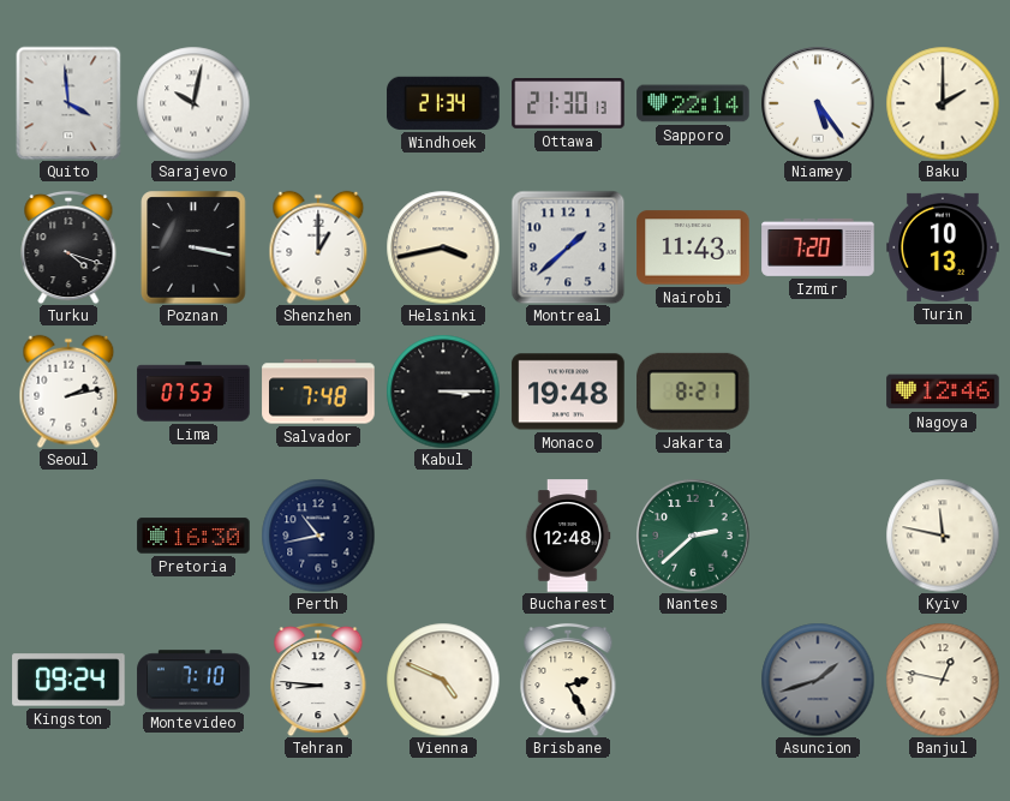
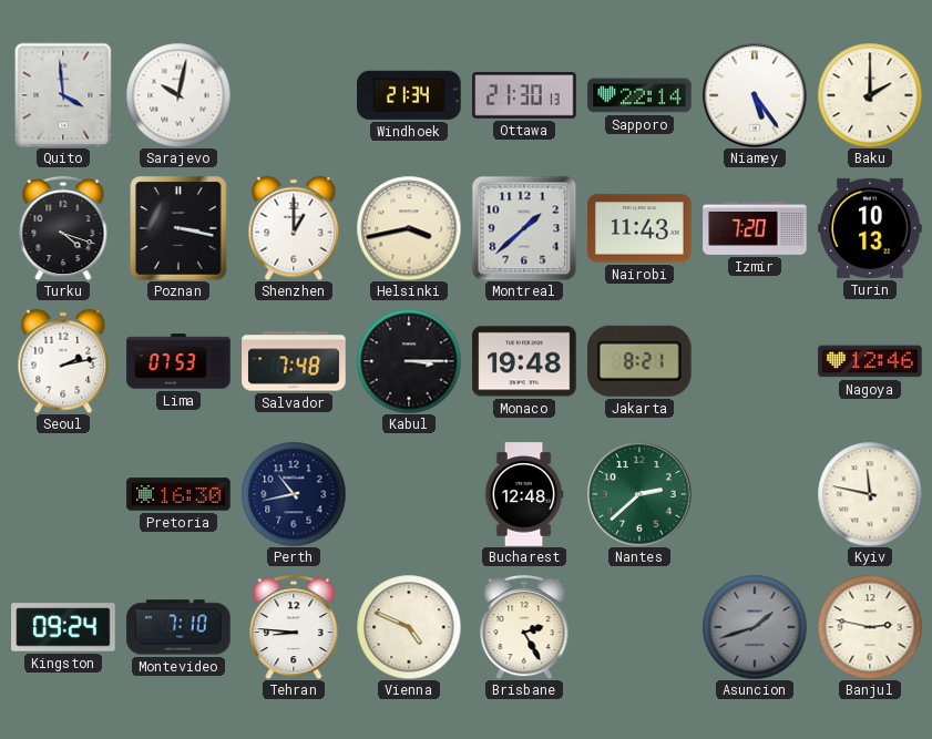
Banjul: 12:47 -> 2:47 (870, 627)
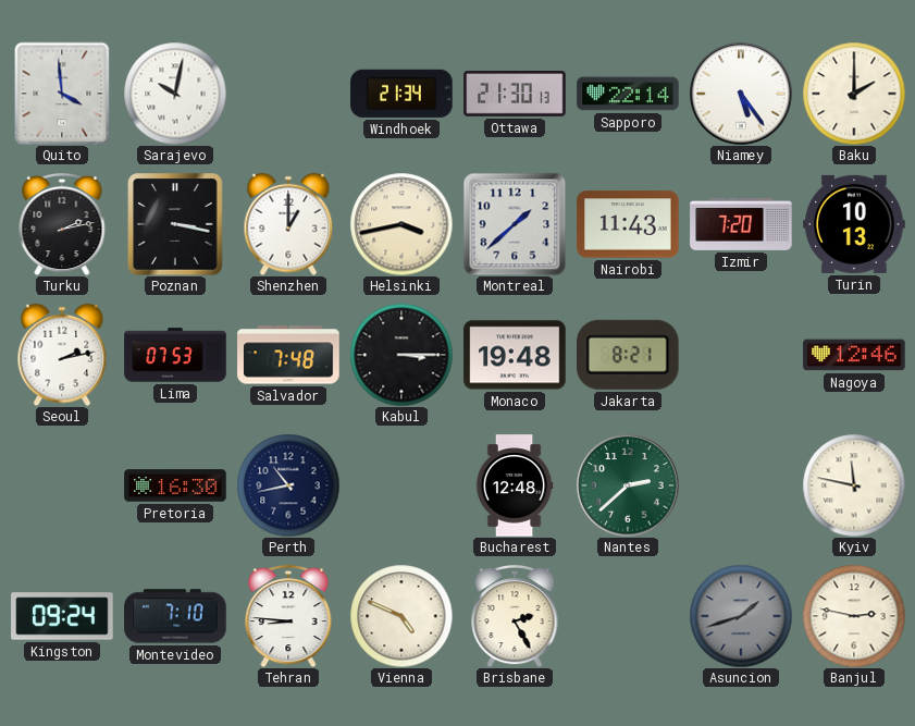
Turku: 4:18 -> 2:13 (62, 224)
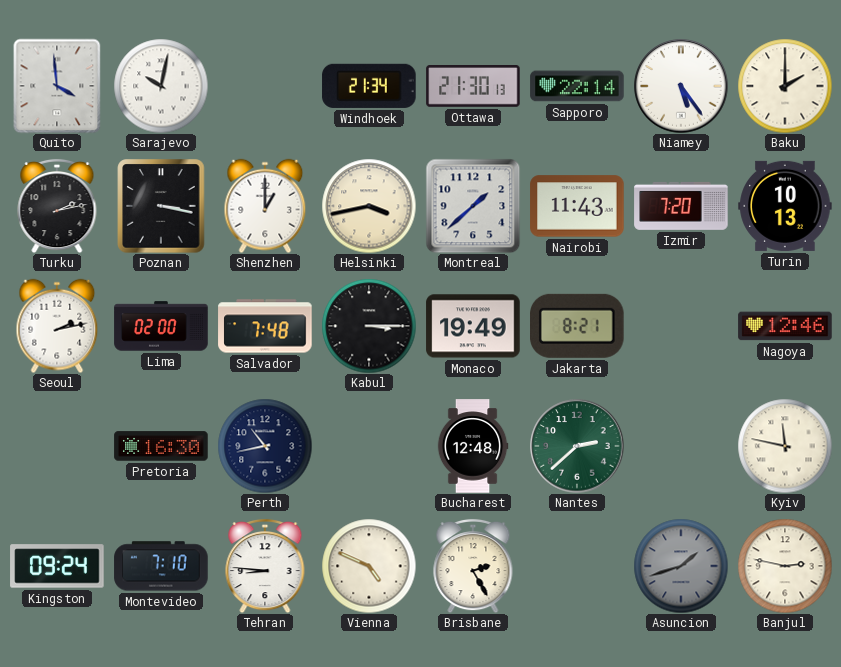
Lima: 07:53 -> 02:00 (161, 326)
Monaco: 19:48 -> 19:49 (473, 326)
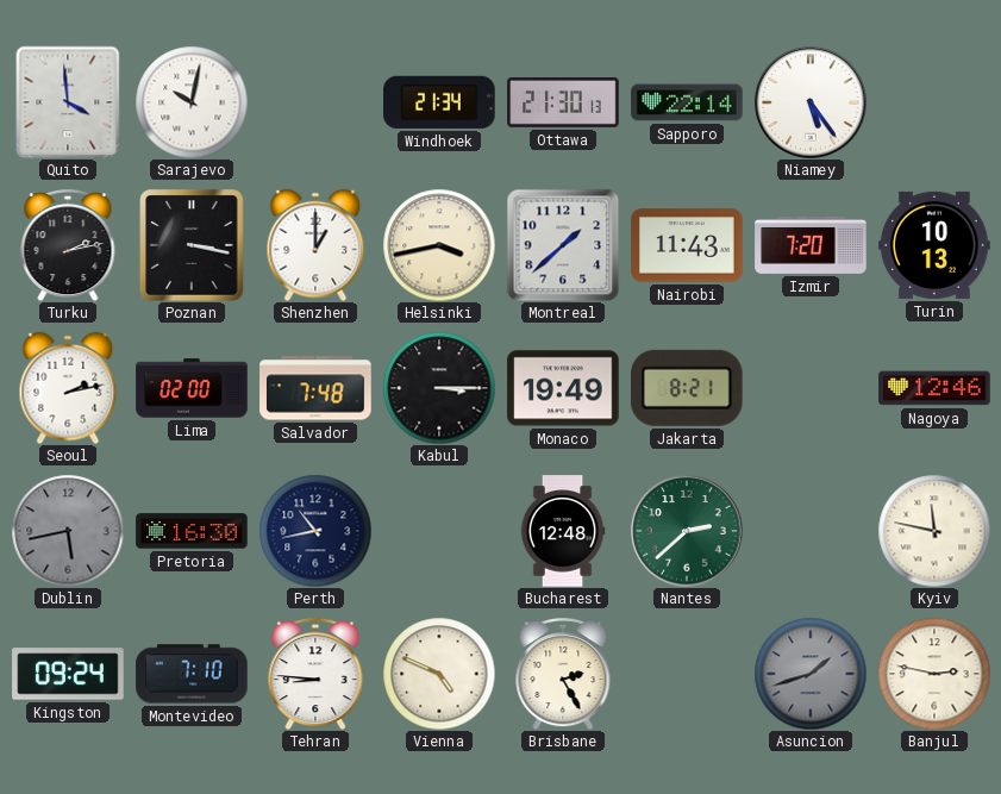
Baku: 2:00 -> none (785, 86)
Dublin: none -> 5:43 (68, 531)
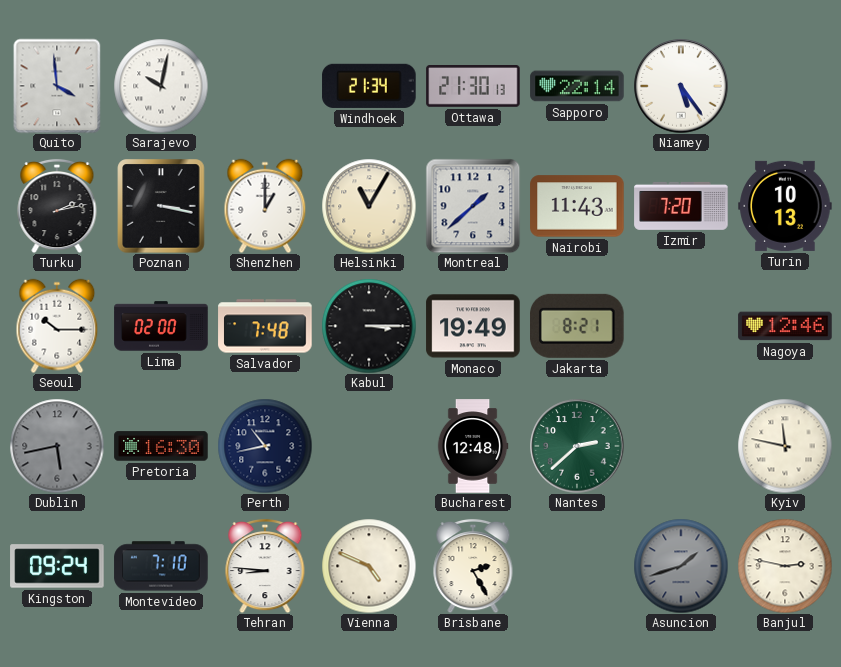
Helsinki: 3:43 -> 11:05 (369, 206)
Seoul: 2:13 -> 10:15 (57, 326)
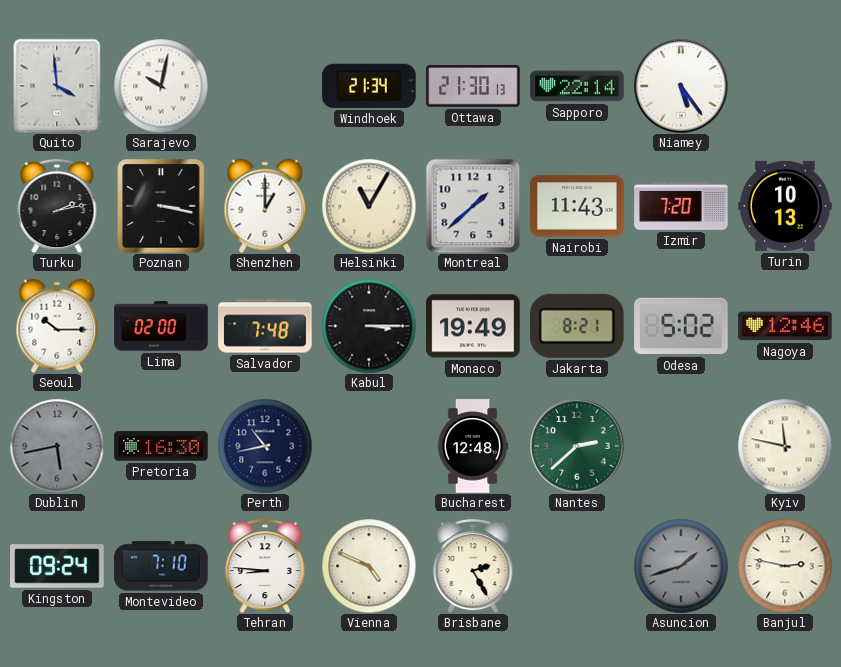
Odesa: none -> 5:02 (681, 326)
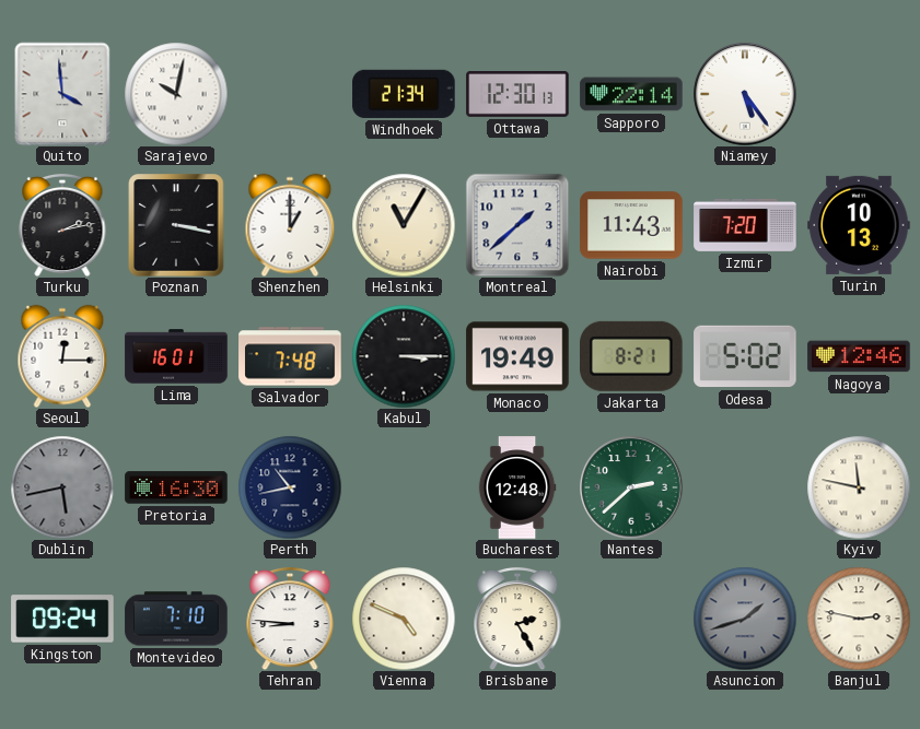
Ottawa: 21:30 -> 12:30 (517, 95)
Seoul: 10:15 -> 12:15 (62, 356)
Lima: 02:00 -> 16:01 (176, 356)
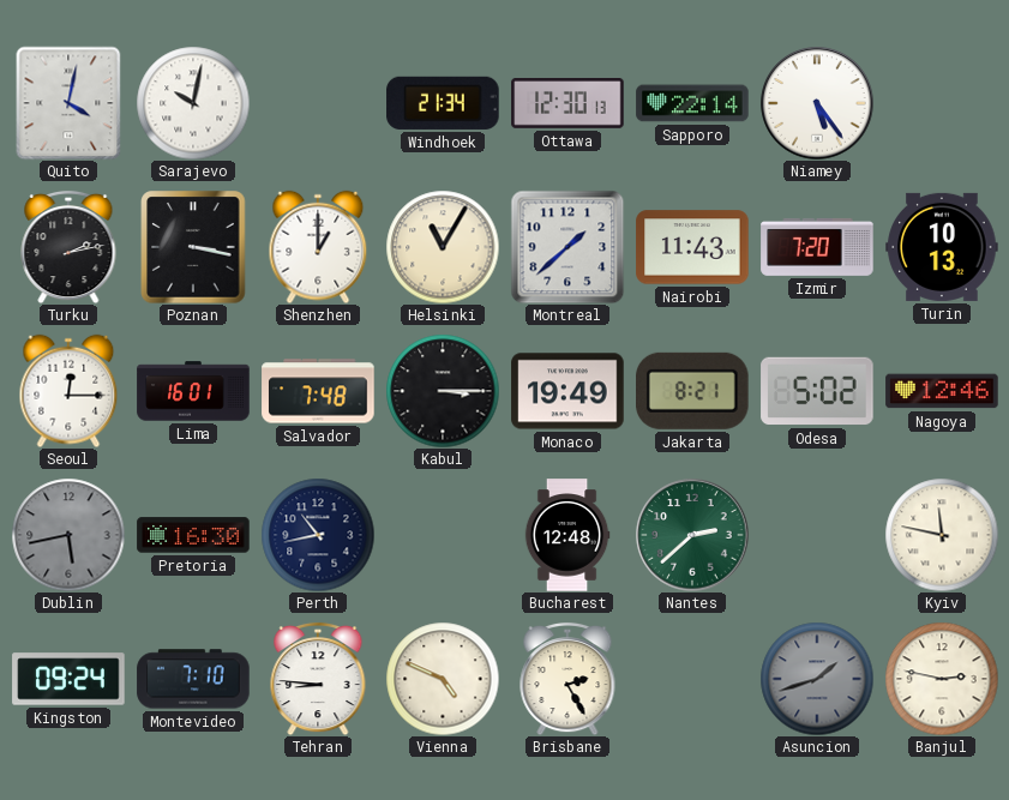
Quito: 3:59 -> 4:02 (68, 103)
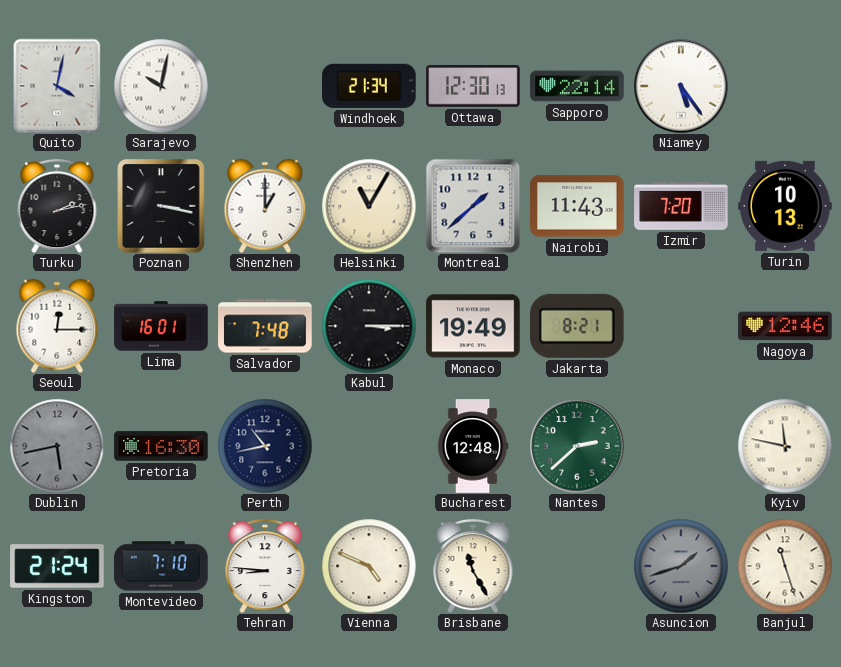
Odesa: 5:02 -> none (817, 391)
Kingston: 09:24 -> 21:24 (57, 566)
Brisbane: 2:25 -> 11:25 (473, 566)
Banjul: 2:47 -> 11:27 (785, 566)
